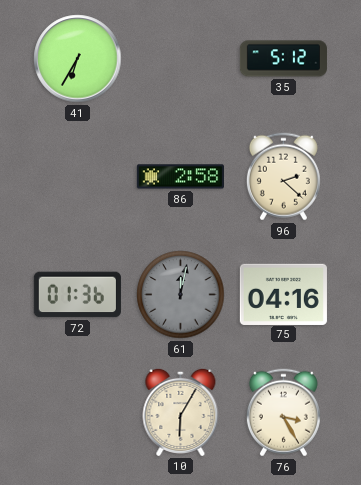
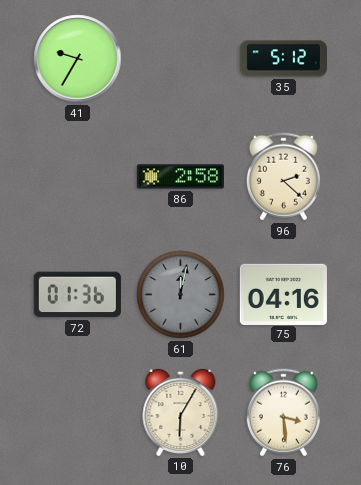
41: 6:35 -> 9:35 (78, 59)
76: 3:25 -> 3:29 (283, 413)
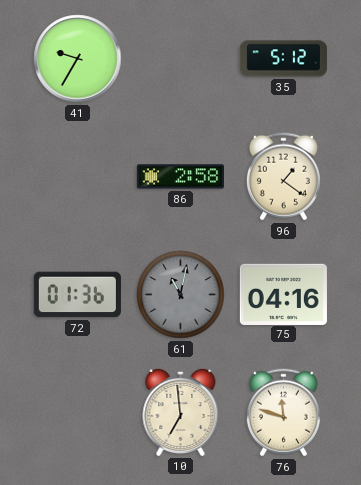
96: 2:22 -> 1:21 (283, 177)
61: 12:02 -> 11:02 (181, 295)
10: 6:05 -> 6:59 (181, 412)
76: 3:29 -> 11:48 (283, 413)
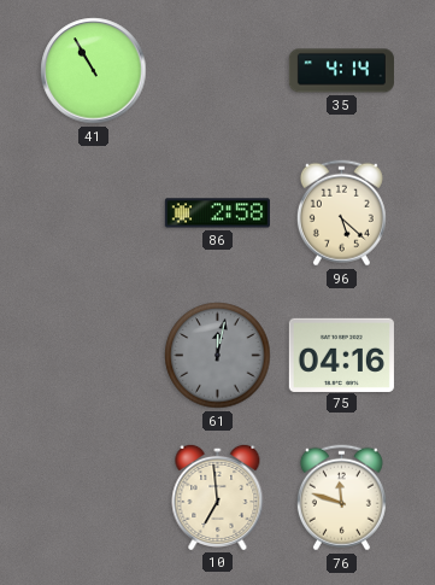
41: 9:35 -> 10:55 (94, 71)
35: 5:12 -> 4:14 (341, 71)
96: 1:21 -> 5:22 (341, 213)
72: 01:36 -> none (77, 295)
61: 11:02 -> 12:02 (218, 356)
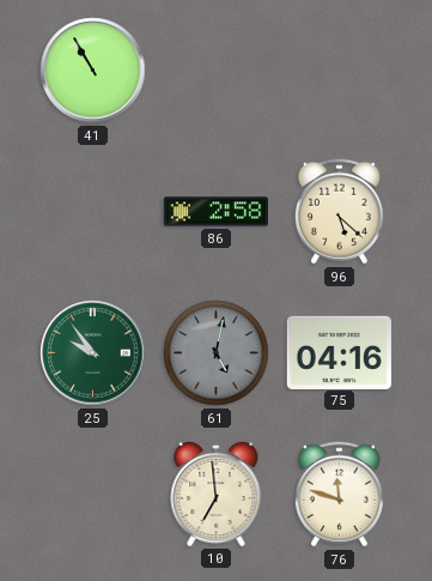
35: 4:14 -> none (341, 71)
25: none -> 9:54 (93, 353)
61: 12:02 -> 5:02 (217, 353)
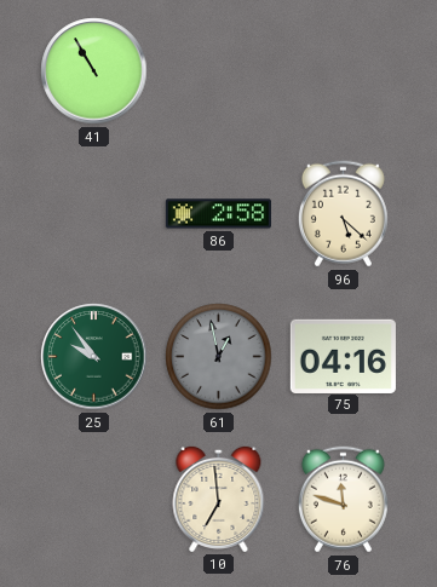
61: 5:02 -> 12:58 (219, 357)
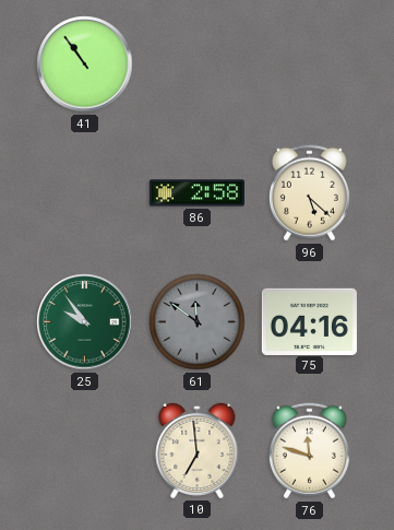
41: 10:55 -> 10:54 (85, 64)
61: 12:58 -> 11:51 (198, 322)
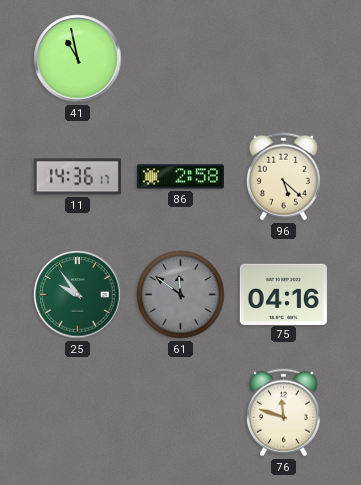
41: 10:54 -> 10:58 (78, 59)
11: none -> 14:36 (77, 177)
10: 6:59 -> none (198, 450)
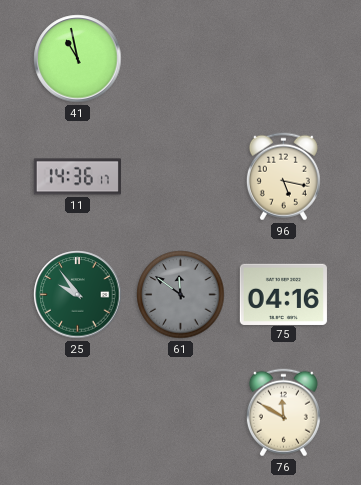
86: 2:58 -> none (180, 177)
96: 5:22 -> 5:17 (283, 177)
76: 11:48 -> 11:50 (283, 413)
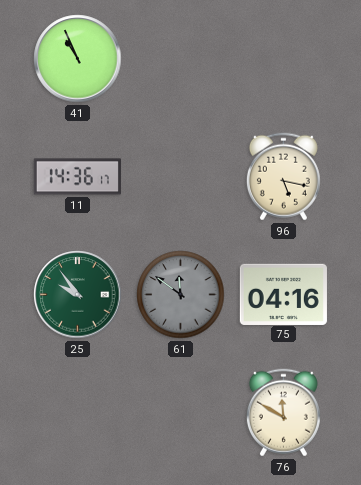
41: 10:58 -> 10:56 (78, 59)
